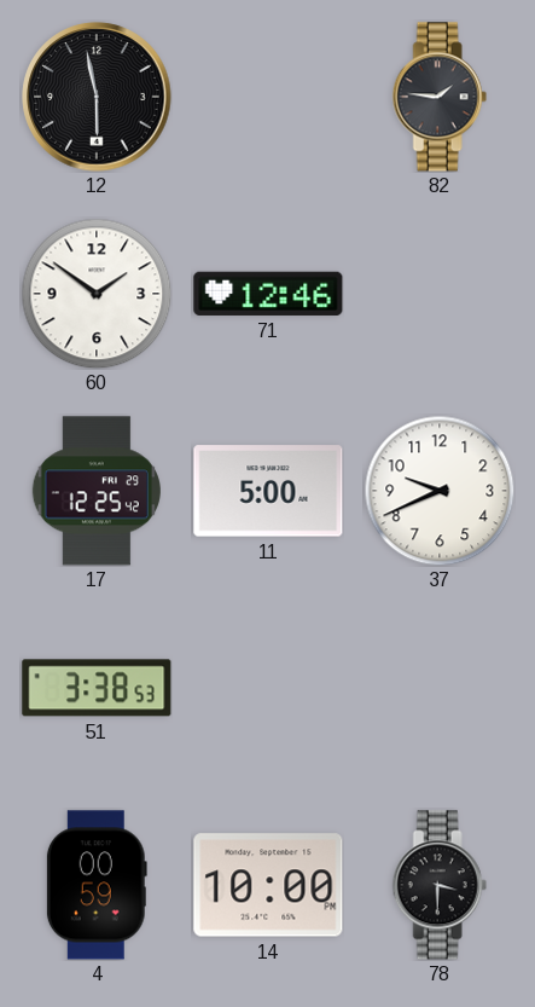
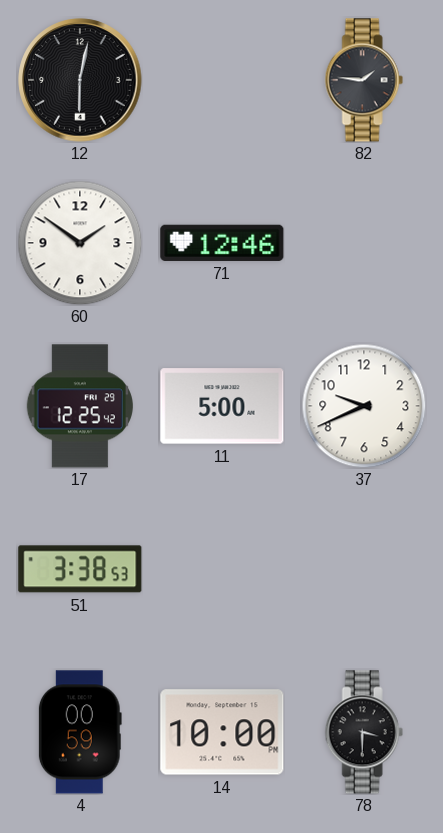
12: 5:58 -> 6:02 (80, 80)
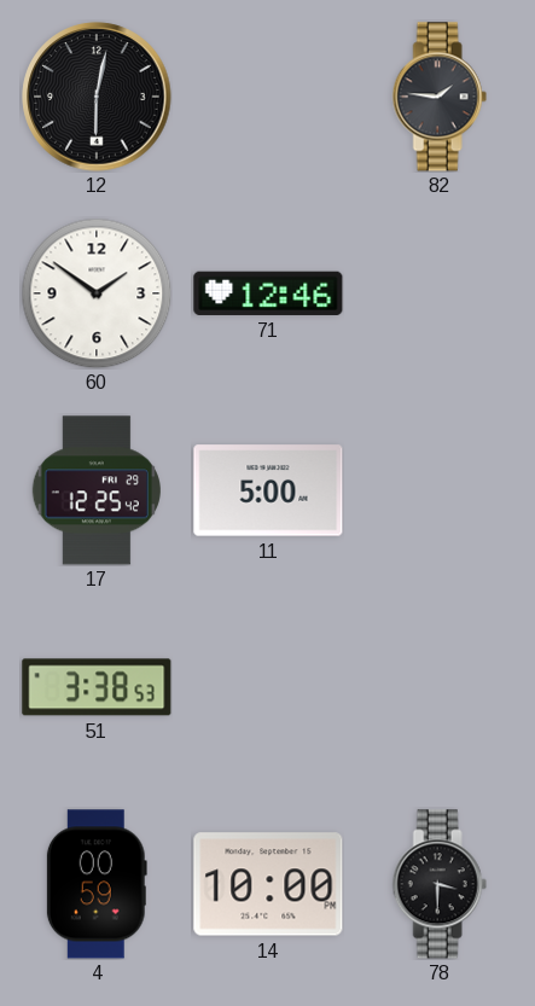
37: 9:41 -> none (364, 406)
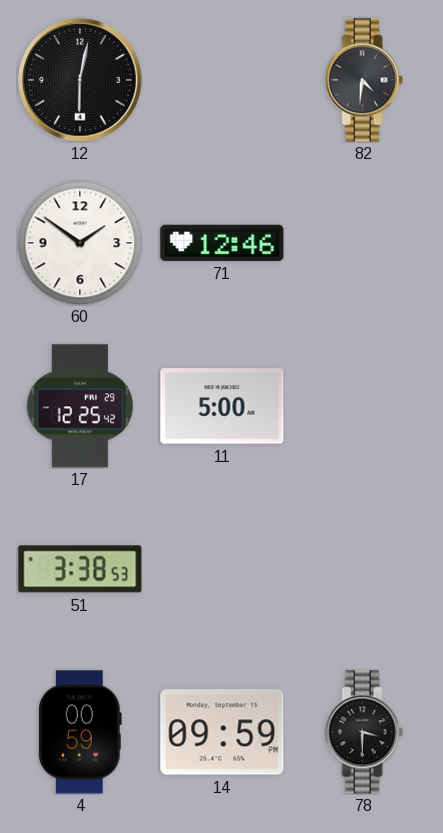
82: 1:46 -> 4:31 (364, 80)
14: 10:00 -> 09:59 (222, 732)
